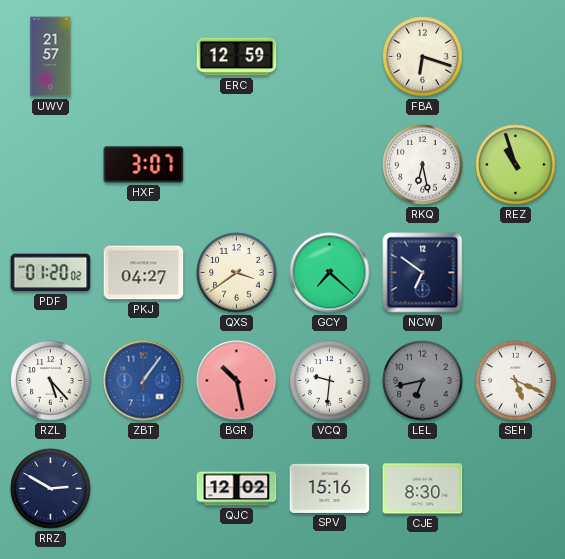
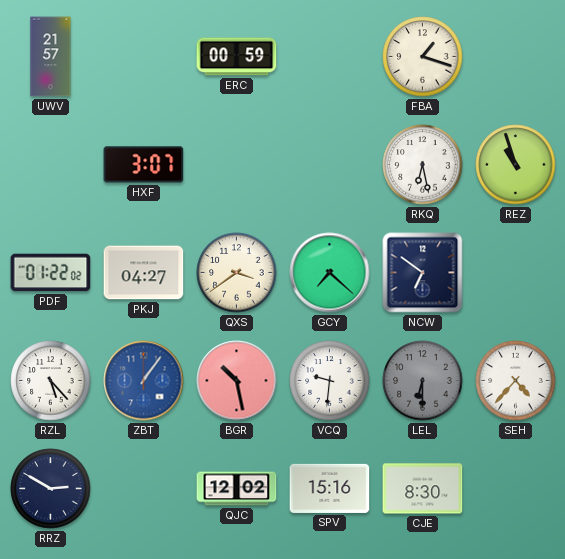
ERC: 12:59 -> 00:59 (237, 57)
FBA: 6:18 -> 1:18 (423, 57)
PDF: 01:20 -> 01:22 (51, 273)
LEL: 6:43 -> 6:30 (423, 381)
SEH: 5:19 -> 4:37 (516, 381)
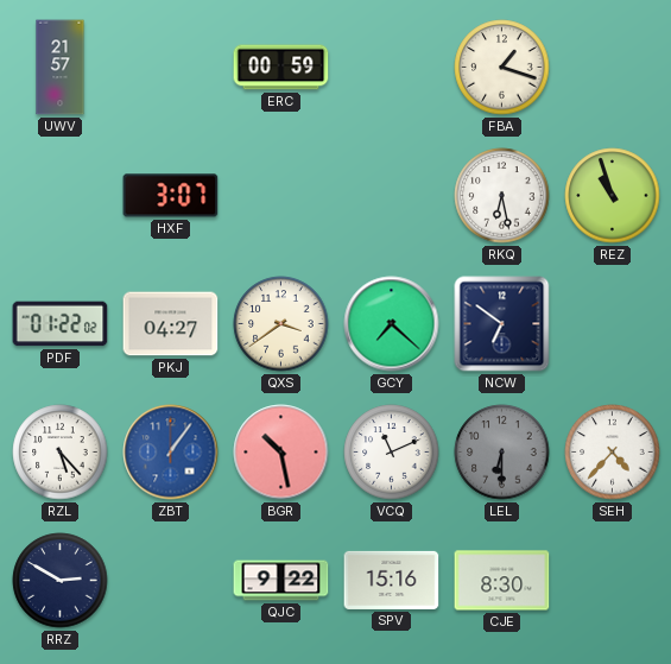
VCQ: 9:31 -> 11:11 (392, 453)
QJC: 12:02 -> 9:22 (281, 581)
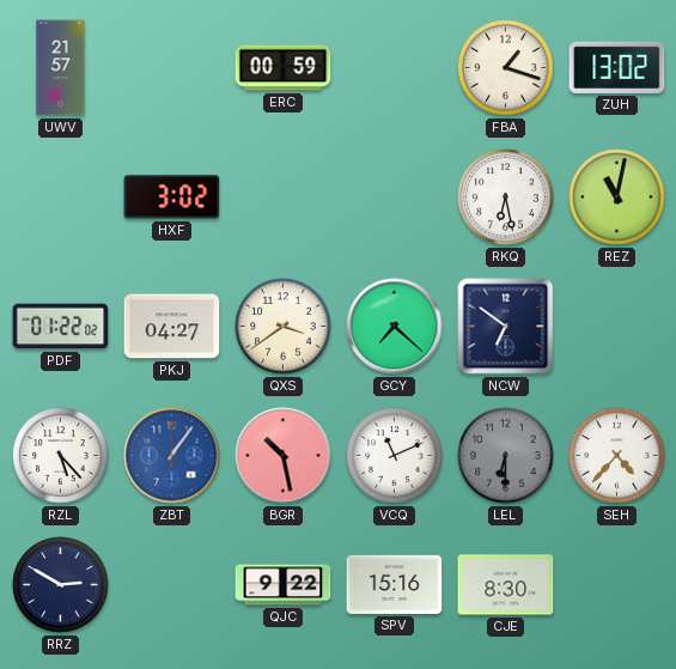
ZUH: none -> 13:02 (617, 67)
HXF: 3:07 -> 3:02 (172, 197)
REZ: 10:57 -> 11:02 (617, 197)
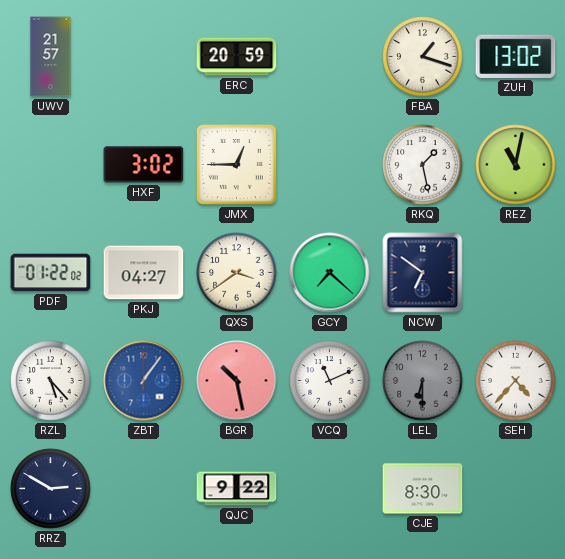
ERC: 00:59 -> 20:59 (237, 57)
JMX: none -> 12:45 (237, 165)
RKQ: 6:28 -> 1:28 (423, 165)
SPV: 15:16 -> none (395, 584)
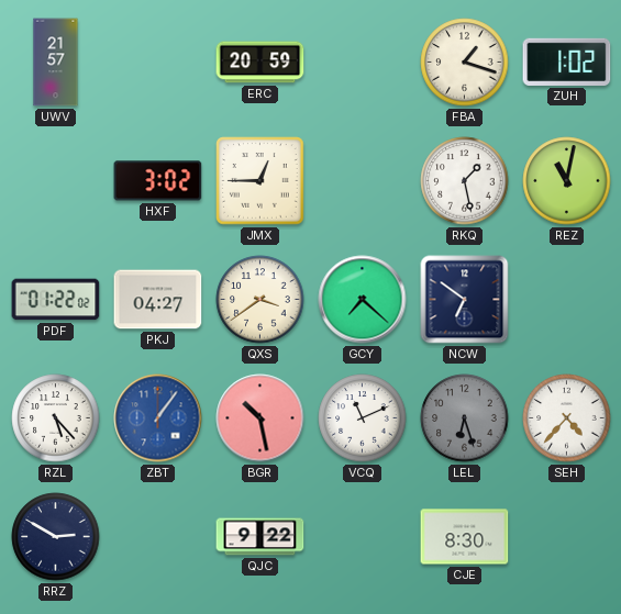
ZUH: 13:02 -> 1:02 (567, 62)
LEL: 6:30 -> 6:27 (465, 418)
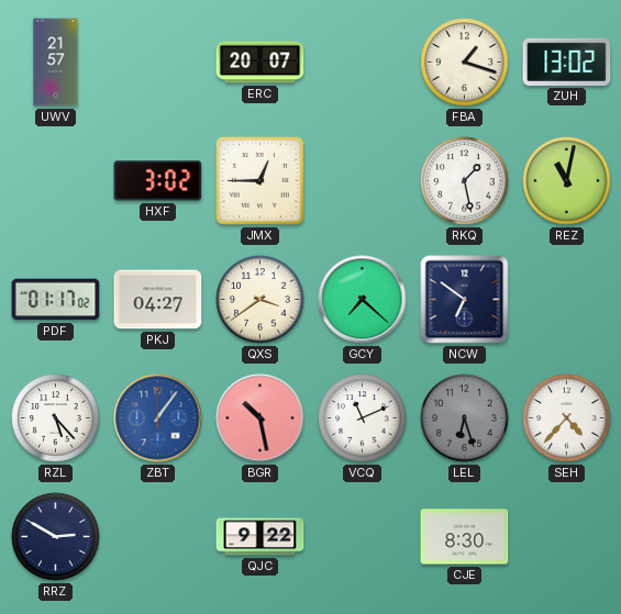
ERC: 20:59 -> 20:07 (260, 63)
ZUH: 1:02 -> 13:02 (567, 62)
PDF: 01:22 -> 01:17 (56, 300)
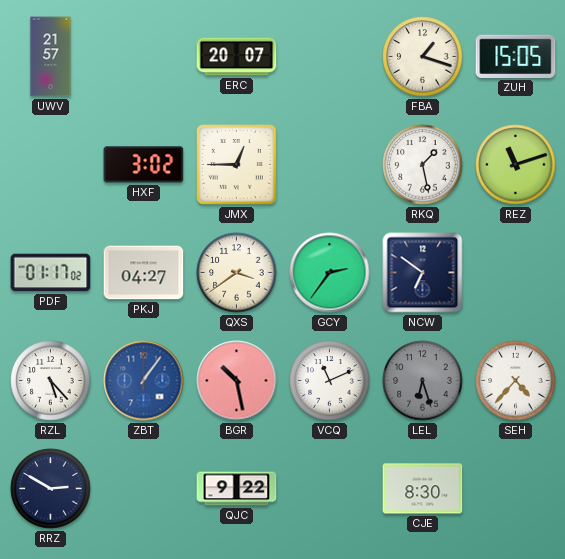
ZUH: 13:02 -> 15:05 (516, 56)
REZ: 11:02 -> 11:12 (516, 165)
GCY: 7:22 -> 2:36 (330, 273)
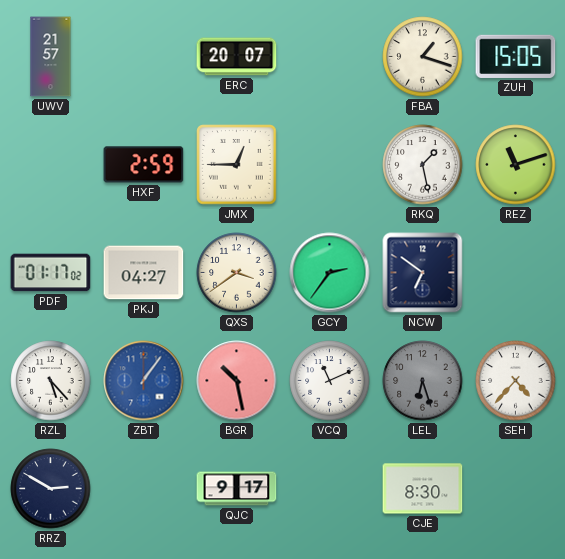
HXF: 3:02 -> 2:59 (144, 165)
QJC: 9:22 -> 9:17 (237, 489)
